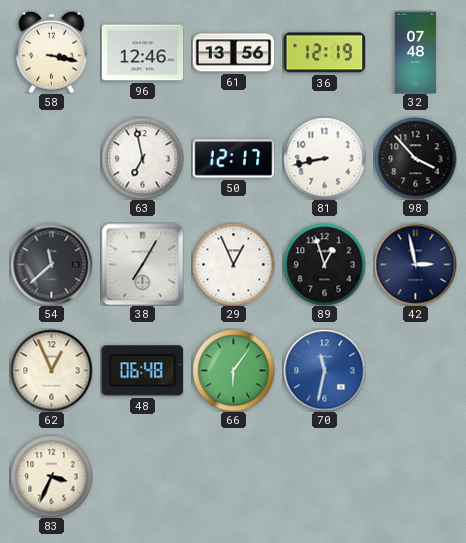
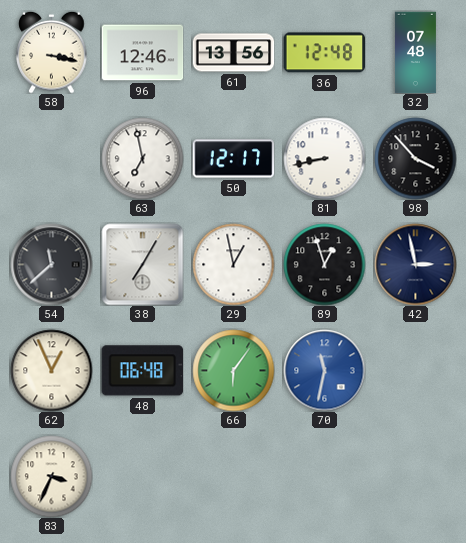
36: 12:19 -> 12:48 (324, 53)
29: 12:56 -> 12:58 (233, 264)
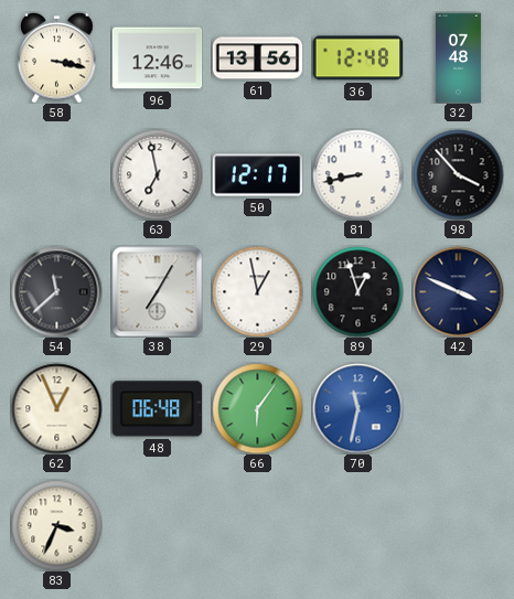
42: 2:58 -> 3:49 (458, 291)
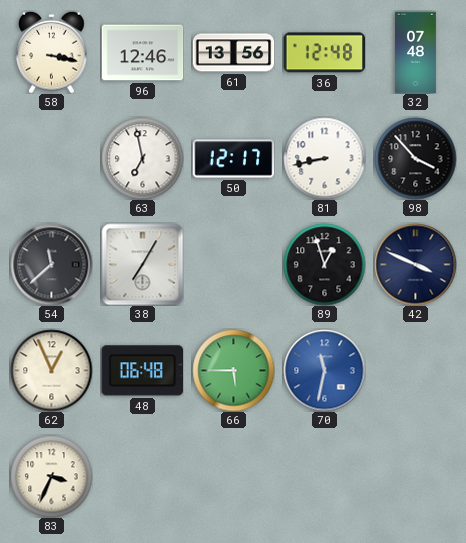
29: 12:58 -> none (257, 291)
66: 6:06 -> 5:45 (233, 370)
